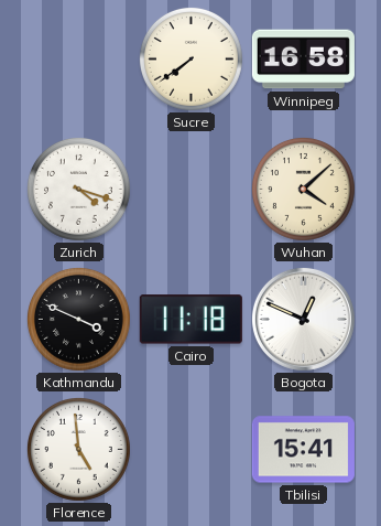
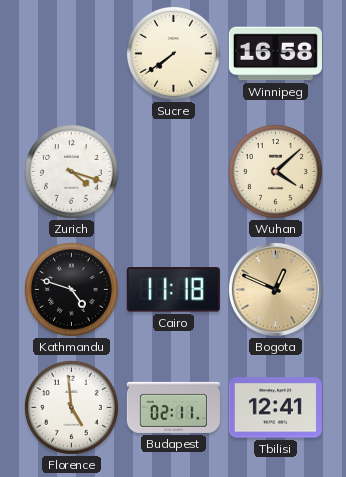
Kathmandu: 3:49 -> 4:48 (71, 289)
Bogota dial: white -> champagne (275, 289)
Budapest: none -> 02:11 (173, 407)
Tbilisi: 15:41 -> 12:41 (275, 408)
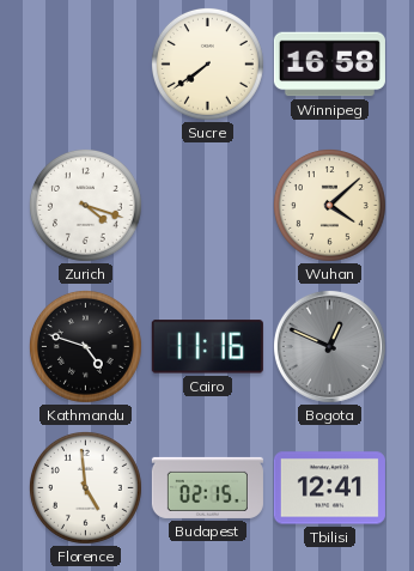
Cairo: 11:18 -> 11:16 (207, 347)
Bogota dial: champagne -> grey (329, 346)
Budapest: 02:11 -> 02:15 (207, 487)
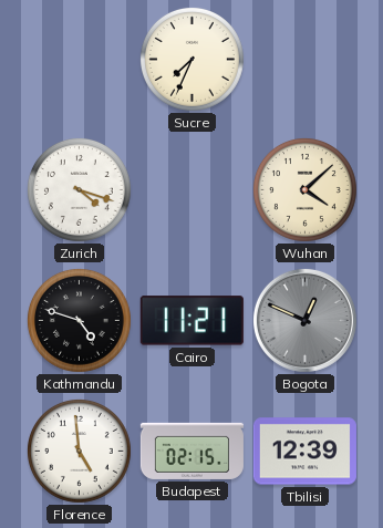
Sucre: 7:39 -> 7:34 (191, 59)
Winnipeg: 16:58 -> none (329, 65)
Cairo: 11:16 -> 11:21 (191, 321)
Tbilisi: 12:41 -> 12:39 (304, 452)
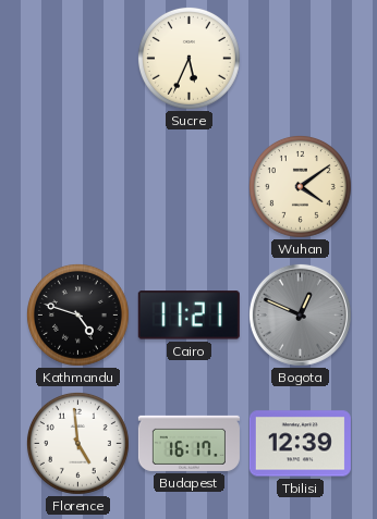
Sucre: 7:34 -> 5:34 (188, 58)
Zurich: 4:18 -> none (79, 189)
Wuhan: 4:08 -> 4:09 (300, 186)
Budapest: 02:15 -> 16:17 (188, 443)
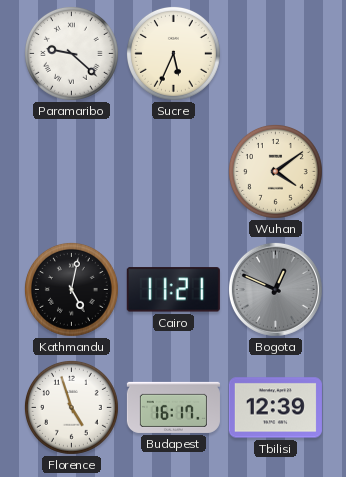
Paramaribo: none -> 9:22 (71, 53)
Kathmandu: 4:48 -> 5:02 (71, 289)
Florence: 4:59 -> 4:57 (71, 407)
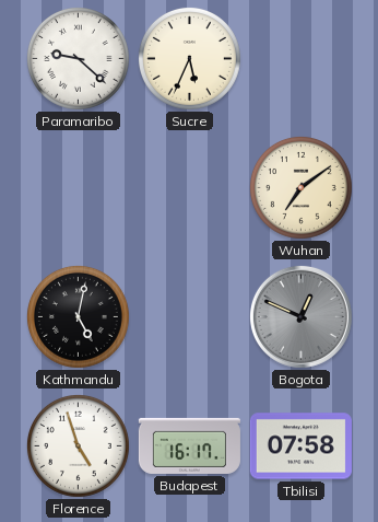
Wuhan: 4:09 -> 7:09 (300, 187)
Cairo: 11:21 -> none (173, 290)
Tbilisi: 12:39 -> 07:58 (300, 446)
